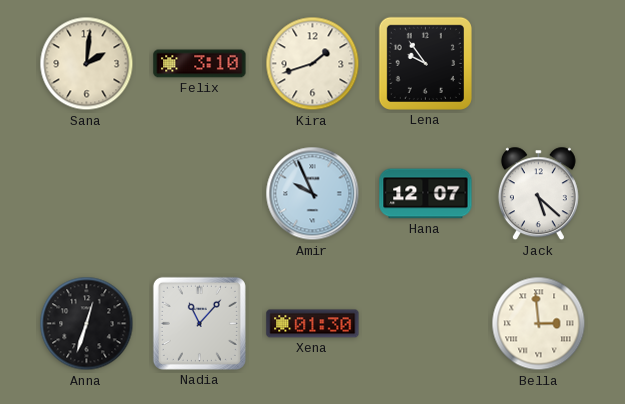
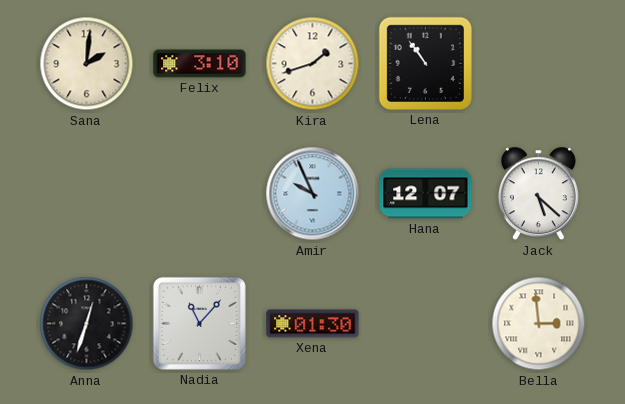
Lena: 9:54 -> 10:54 (425, 63)
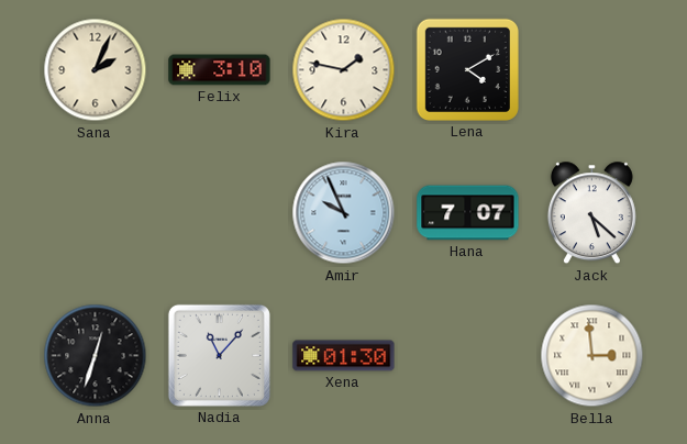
Sana: 2:01 -> 2:04 (96, 70)
Kira: 1:42 -> 1:47 (344, 70)
Lena: 10:54 -> 4:10 (467, 69)
Hana: 12:07 -> 7:07 (468, 213)
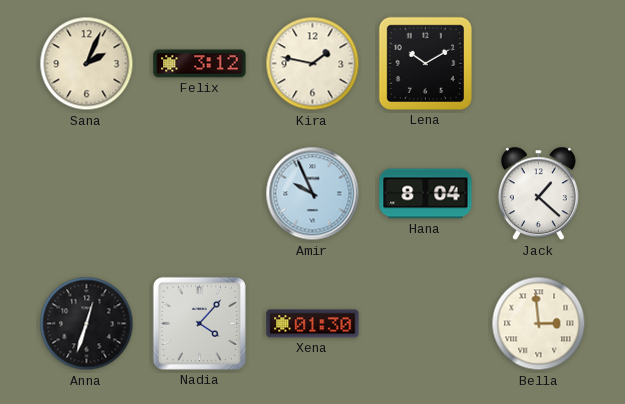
Felix: 3:10 -> 3:12 (200, 64)
Lena: 4:10 -> 10:10 (425, 63)
Hana: 7:07 -> 8:04 (426, 194)
Jack: 5:22 -> 1:22 (538, 194)
Nadia: 11:07 -> 4:07 (199, 323)
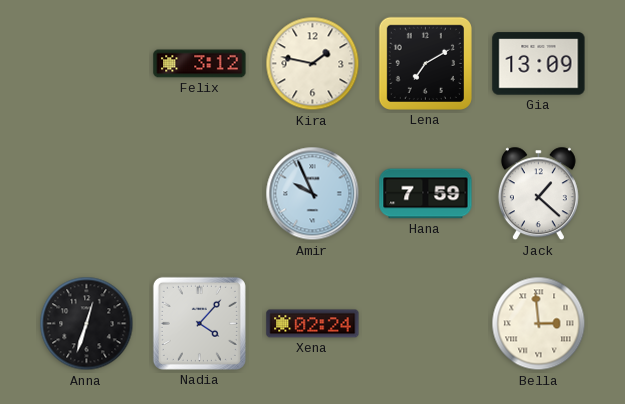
Sana: 2:04 -> none (87, 64)
Lena: 10:10 -> 7:10 (425, 63)
Gia: none -> 13:09 (539, 64)
Hana: 8:04 -> 7:59 (426, 194)
Xena: 01:30 -> 02:24 (313, 324)
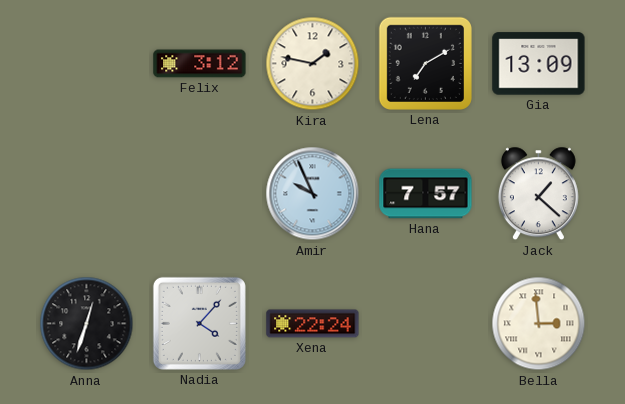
Hana: 7:59 -> 7:57 (426, 194)
Xena: 02:24 -> 22:24 (313, 324)
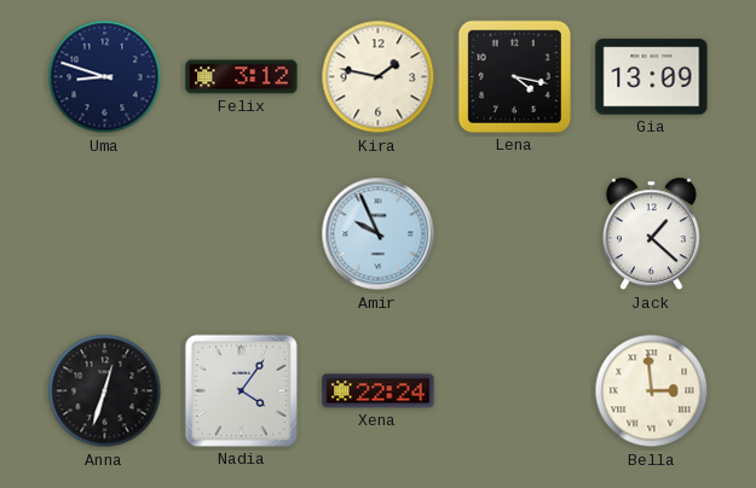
Uma: none -> 8:48 (105, 77)
Lena: 7:10 -> 4:17 (514, 76)
Hana: 7:57 -> none (426, 194)
Nadia: 4:07 -> 4:06 (241, 390)
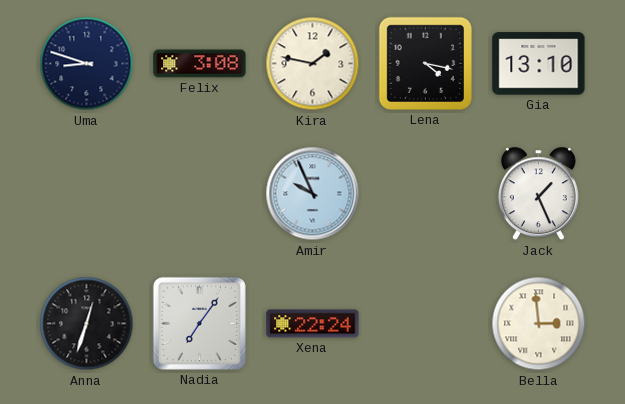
Felix: 3:12 -> 3:08 (200, 64)
Gia: 13:09 -> 13:10 (539, 64)
Jack: 1:22 -> 1:26 (538, 194)
Nadia: 4:06 -> 7:06 (199, 323)
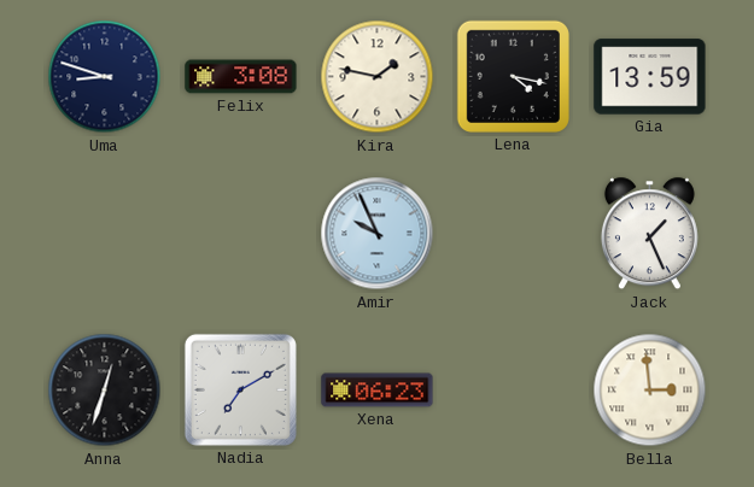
Gia: 13:10 -> 13:59 (650, 77)
Nadia: 7:06 -> 7:10 (240, 389)
Xena: 22:24 -> 06:23 (378, 391)
